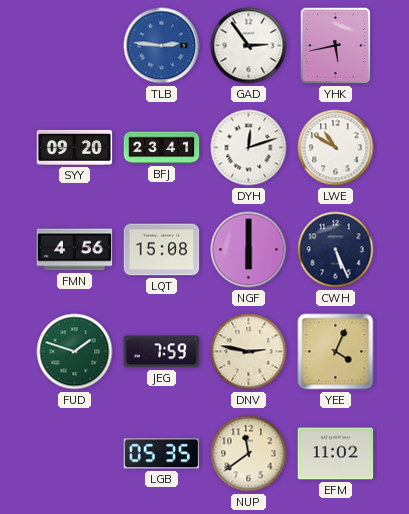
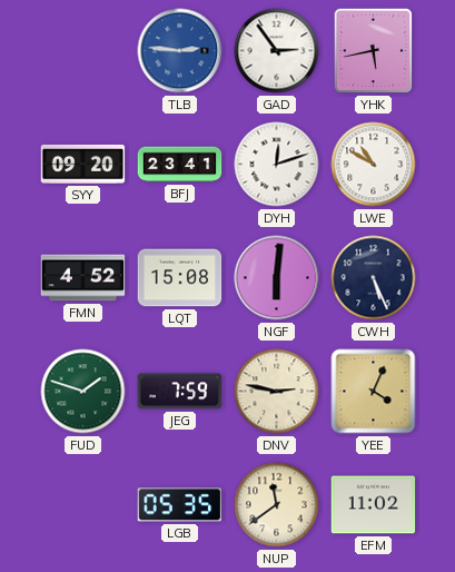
FMN: 4:56 -> 4:52 (83, 278)
NGF: 6:00 -> 6:01 (277, 278)
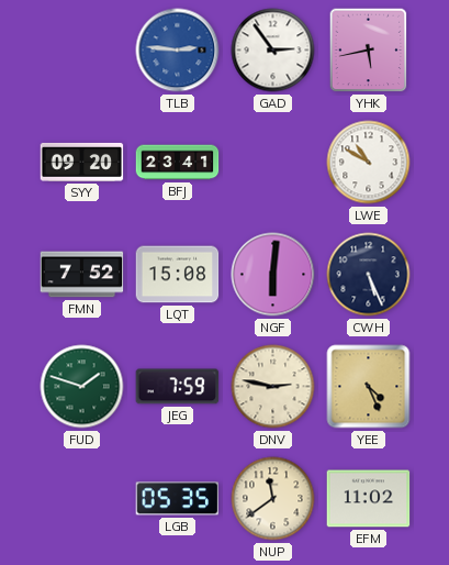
DYH: 12:12 -> none (277, 165)
FMN: 4:52 -> 7:52 (82, 275)
YEE: 4:04 -> 4:26 (369, 387)
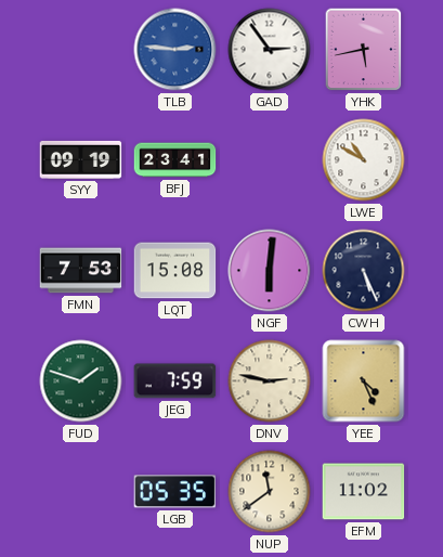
SYY: 09:20 -> 09:19 (81, 159)
FMN: 7:52 -> 7:53 (81, 271)
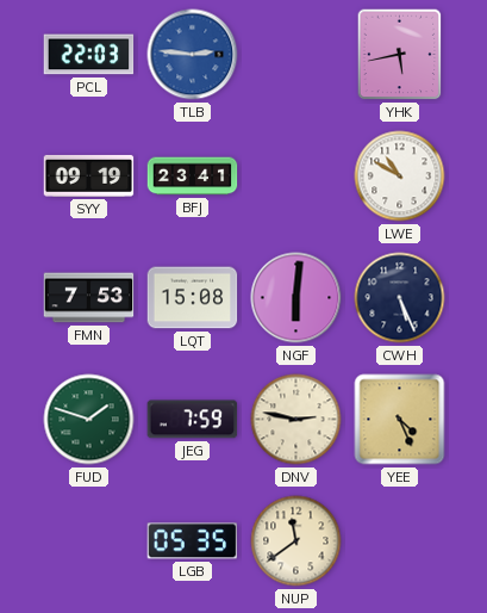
PCL: none -> 22:03 (89, 55)
GAD: 2:54 -> none (270, 50)
EFM: 11:02 -> none (364, 492)
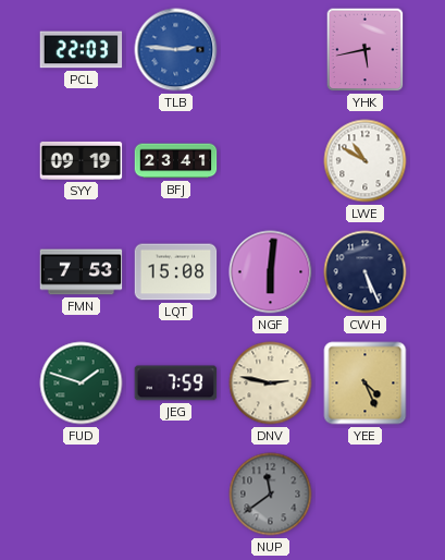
LGB: 05:35 -> none (193, 541)
NUP dial: cream -> grey (271, 495)
